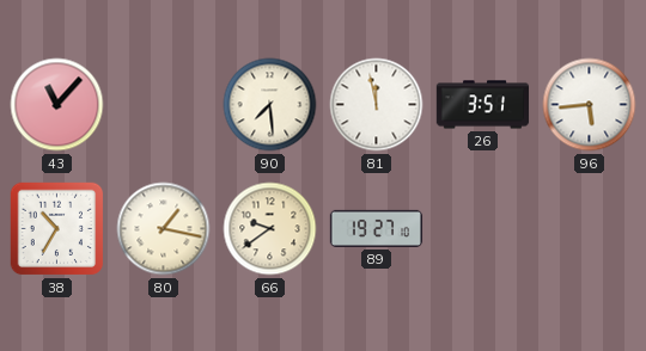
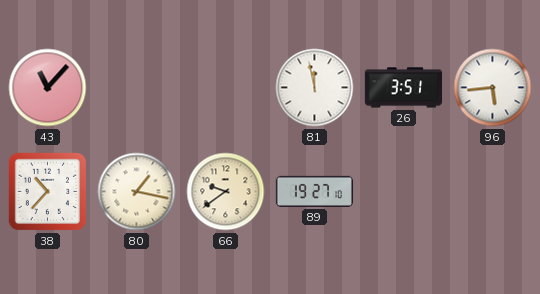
90: 7:29 -> none (270, 105)
38: 10:35 -> 10:37 (48, 192)
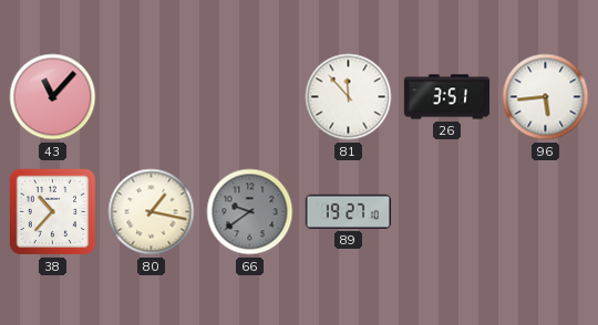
81: 11:58 -> 11:53 (349, 97)
66 dial: cream -> grey (250, 212)
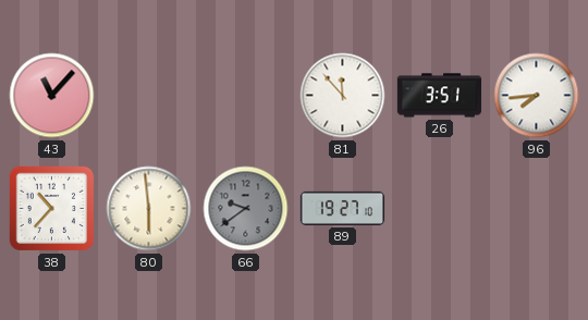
96: 5:44 -> 7:44 (537, 96)
80: 1:17 -> 5:59 (149, 209)
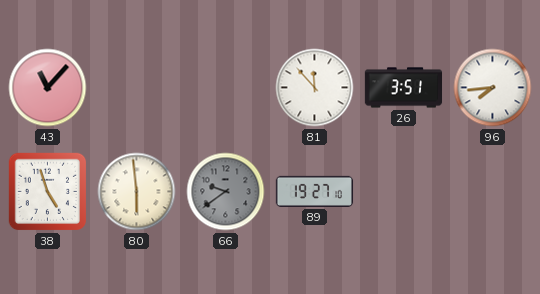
38: 10:37 -> 4:57 (48, 192)
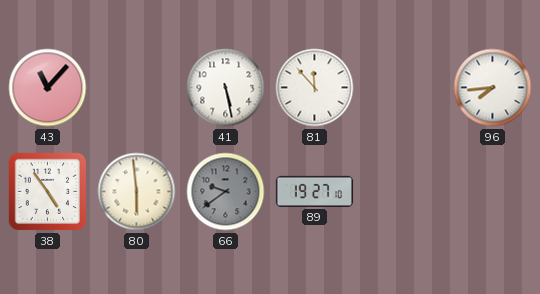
41: none -> 5:28 (226, 88)
26: 3:51 -> none (404, 88)
38: 4:57 -> 4:54 (48, 192)
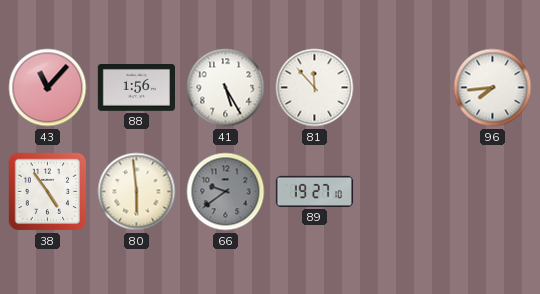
88: none -> 1:56 (136, 88)
41: 5:28 -> 5:25 (226, 88)
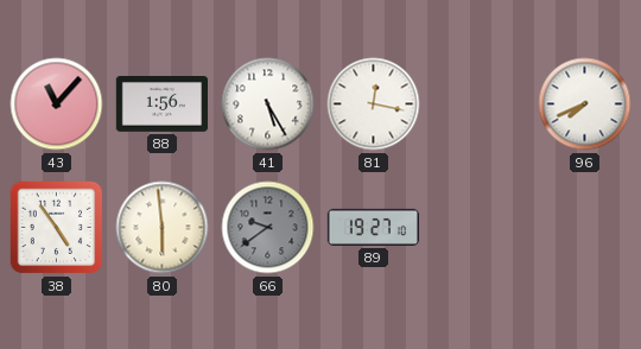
81: 11:53 -> 12:17 (374, 104)
96: 7:44 -> 7:41 (585, 104)
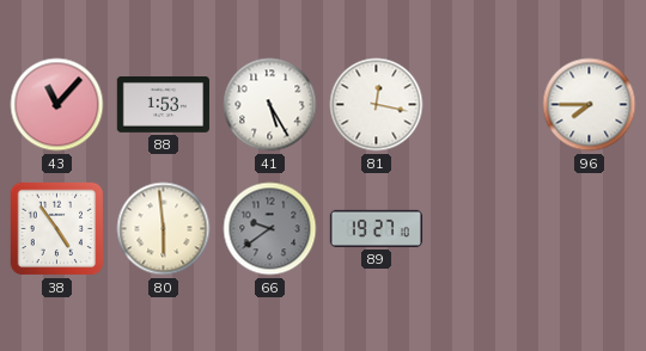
88: 1:56 -> 1:53 (163, 105)
96: 7:41 -> 7:45 (590, 105)
